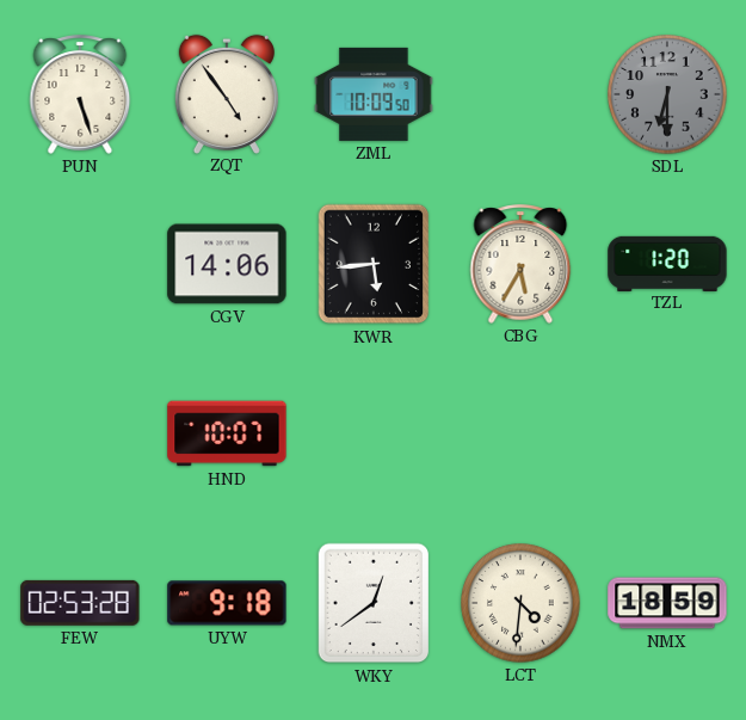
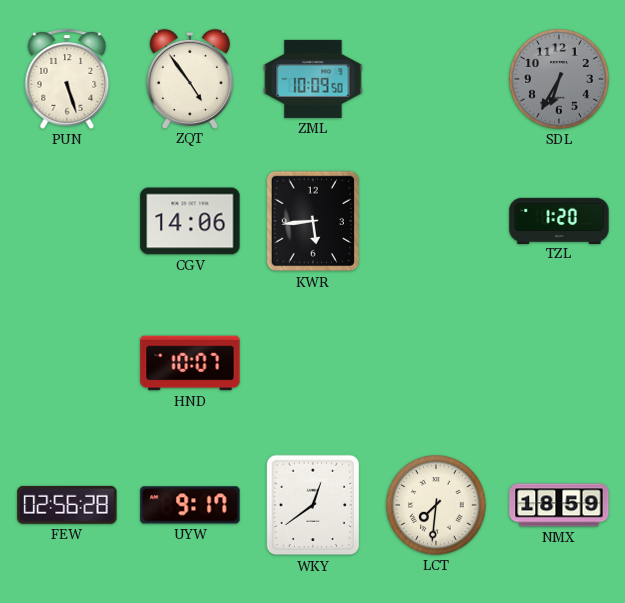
SDL: 6:30 -> 6:35 (559, 79)
CBG: 5:35 -> none (520, 264)
FEW: 02:53 -> 02:56 (67, 505)
UYW: 9:18 -> 9:17 (190, 505)
LCT: 4:31 -> 7:31 (436, 505)
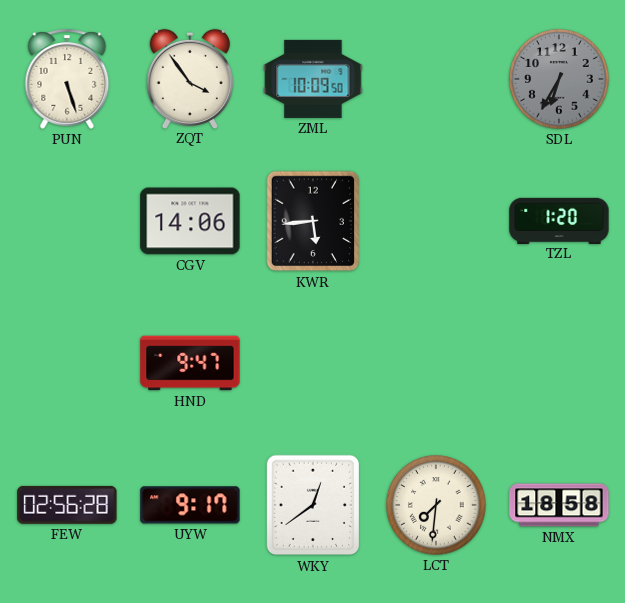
ZQT: 4:54 -> 3:54 (190, 78)
HND: 10:07 -> 9:47 (190, 363)
NMX: 18:59 -> 18:58 (559, 505)
